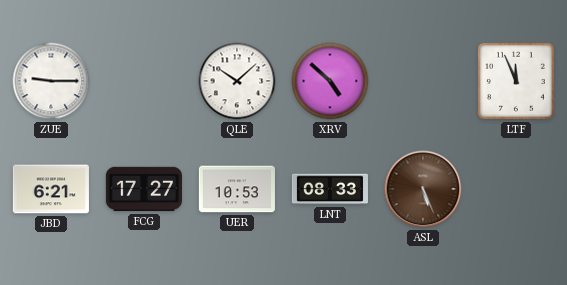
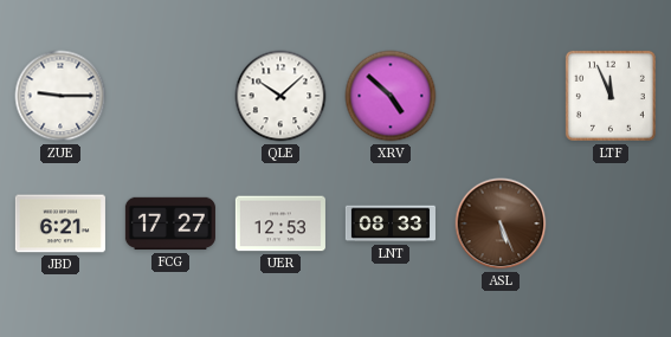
UER: 10:53 -> 12:53 (280, 223)
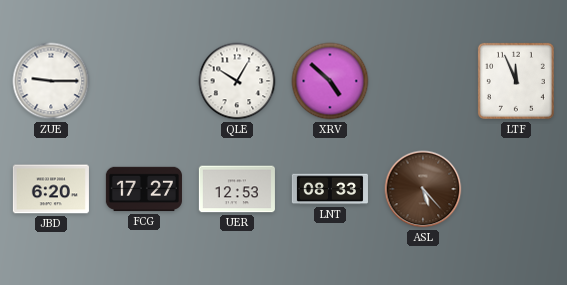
QLE: 10:08 -> 10:05 (237, 81)
JBD: 6:21 -> 6:20 (51, 189)
ASL: 5:26 -> 5:23 (423, 189)
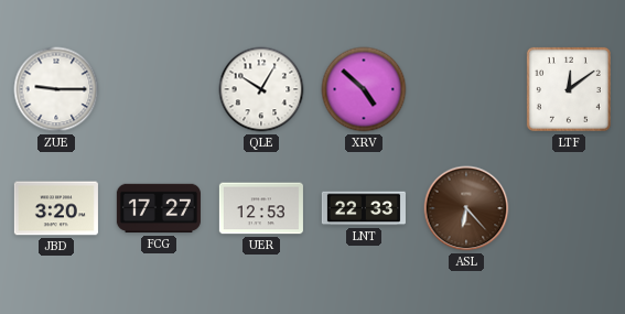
LTF: 11:56 -> 12:09 (569, 89)
JBD: 6:20 -> 3:20 (56, 208)
LNT: 08:33 -> 22:33 (364, 208)
ASL: 5:23 -> 6:23 (466, 208)
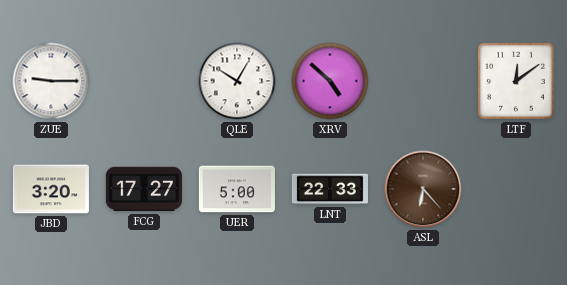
UER: 12:53 -> 5:00 (237, 189)
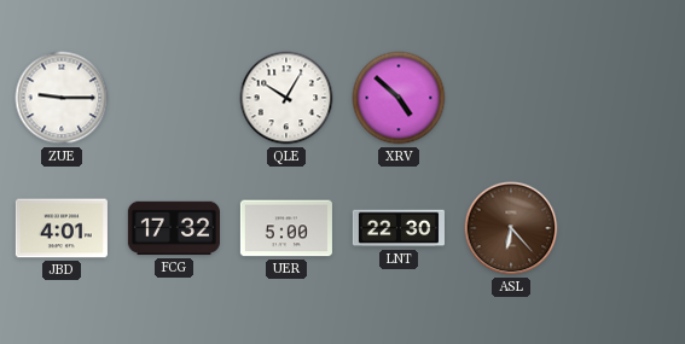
LTF: 12:09 -> none (516, 81)
JBD: 3:20 -> 4:01 (62, 228)
FCG: 17:27 -> 17:32 (174, 228)
LNT: 22:33 -> 22:30 (399, 228)
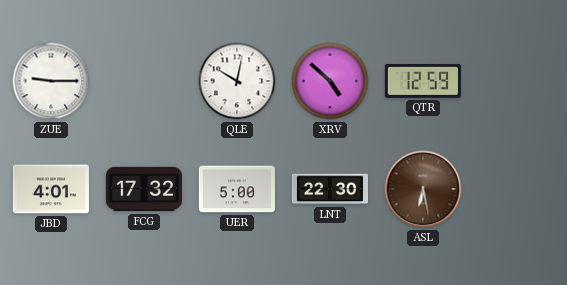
QLE: 10:05 -> 10:02 (237, 81)
QTR: none -> 12:59 (423, 81)
ASL: 6:23 -> 6:28 (423, 189)
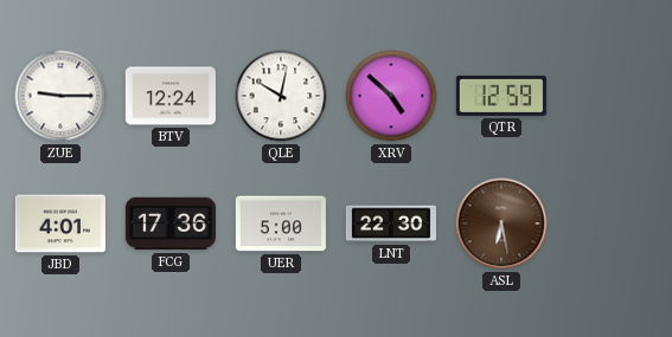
BTV: none -> 12:24 (171, 96)
FCG: 17:32 -> 17:36 (171, 223)
